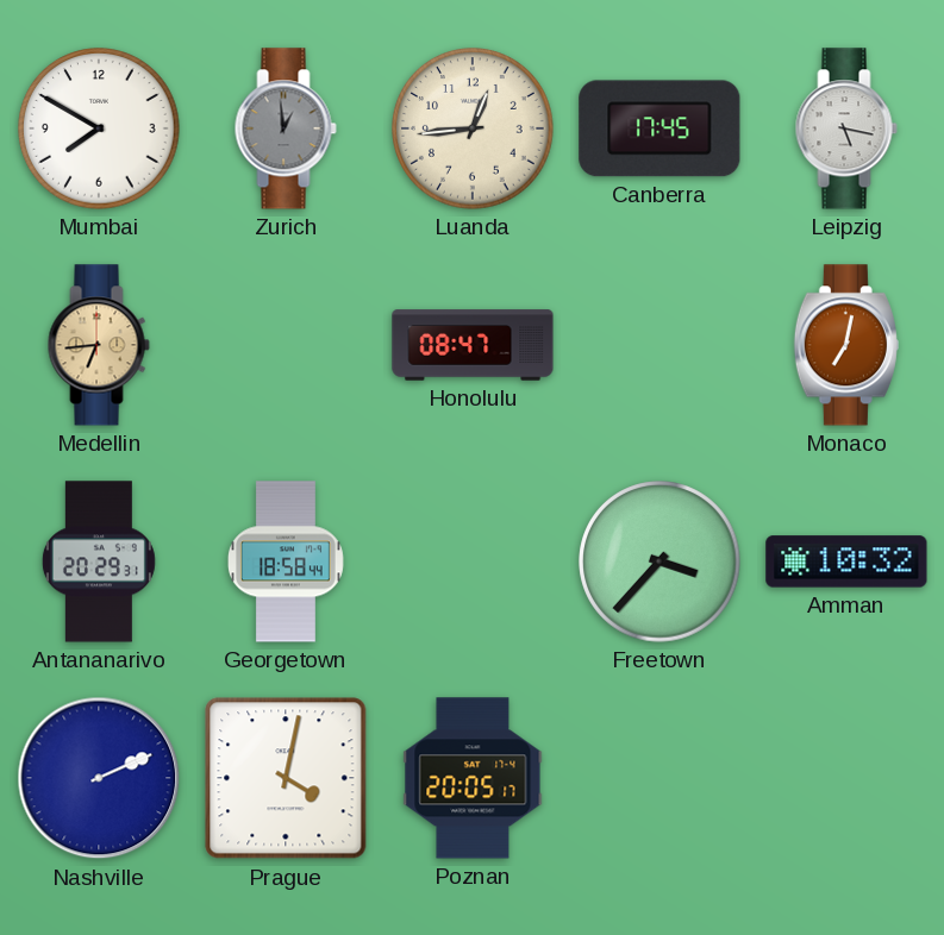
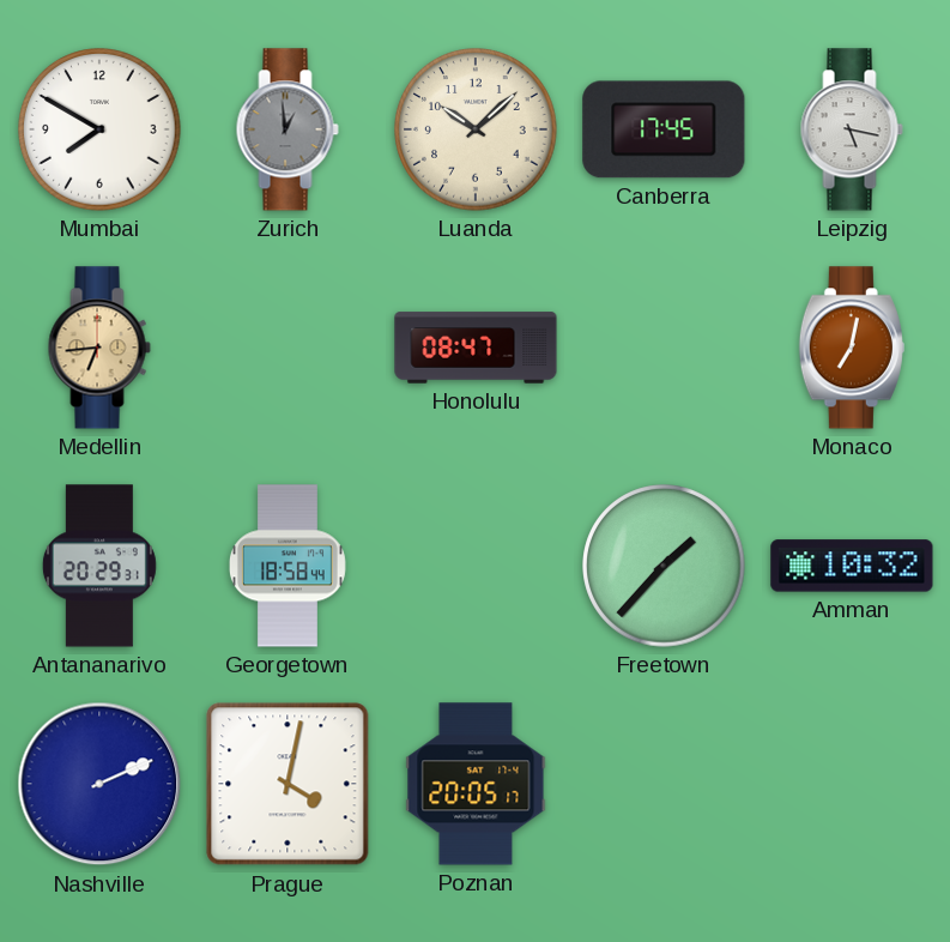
Luanda: 12:44 -> 10:08 (476, 129)
Freetown: 3:37 -> 1:37 (664, 566)
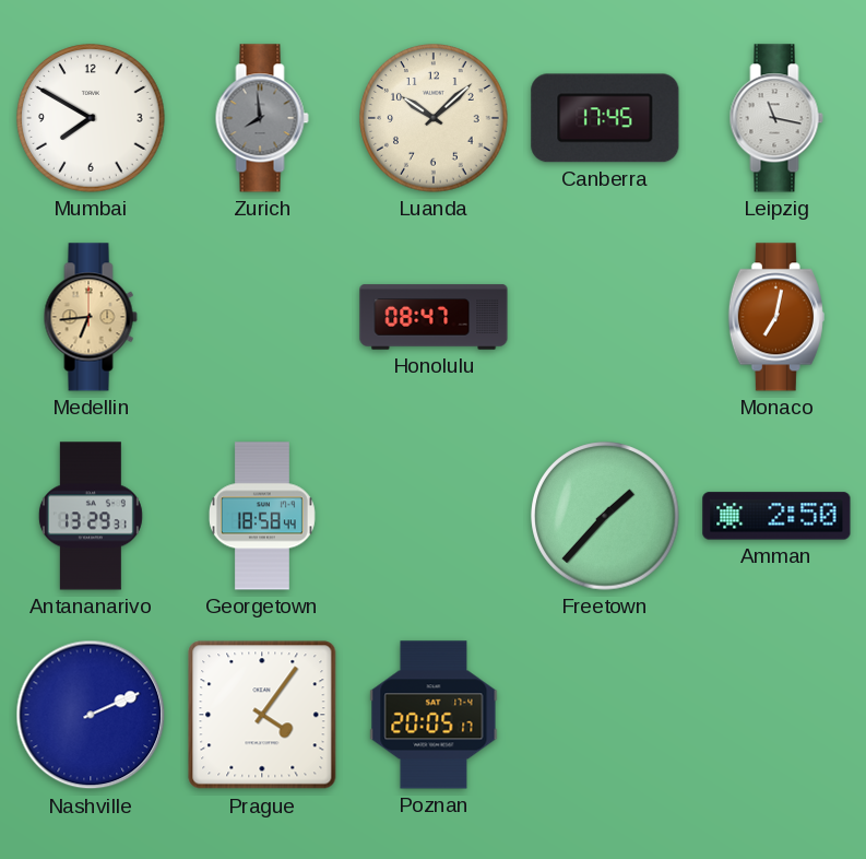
Zurich: 12:59 -> 7:59 (262, 118)
Leipzig: 5:17 -> 11:17 (776, 118)
Antananarivo: 20:29 -> 13:29 (91, 516)
Amman: 10:32 -> 2:50 (776, 516)
Prague: 4:02 -> 4:06 (262, 715)
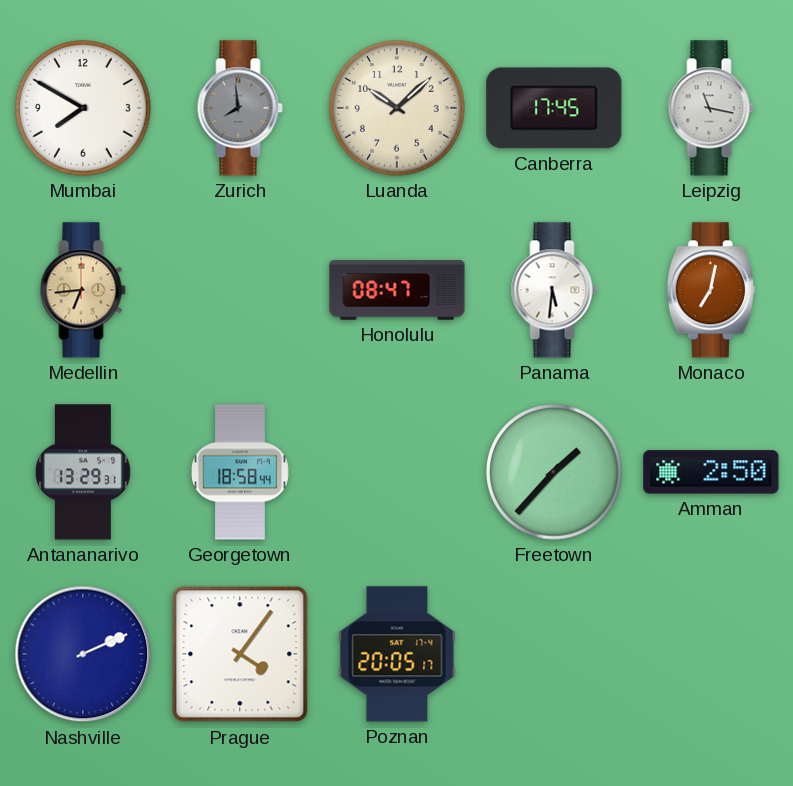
Panama: none -> 5:31 (554, 290)
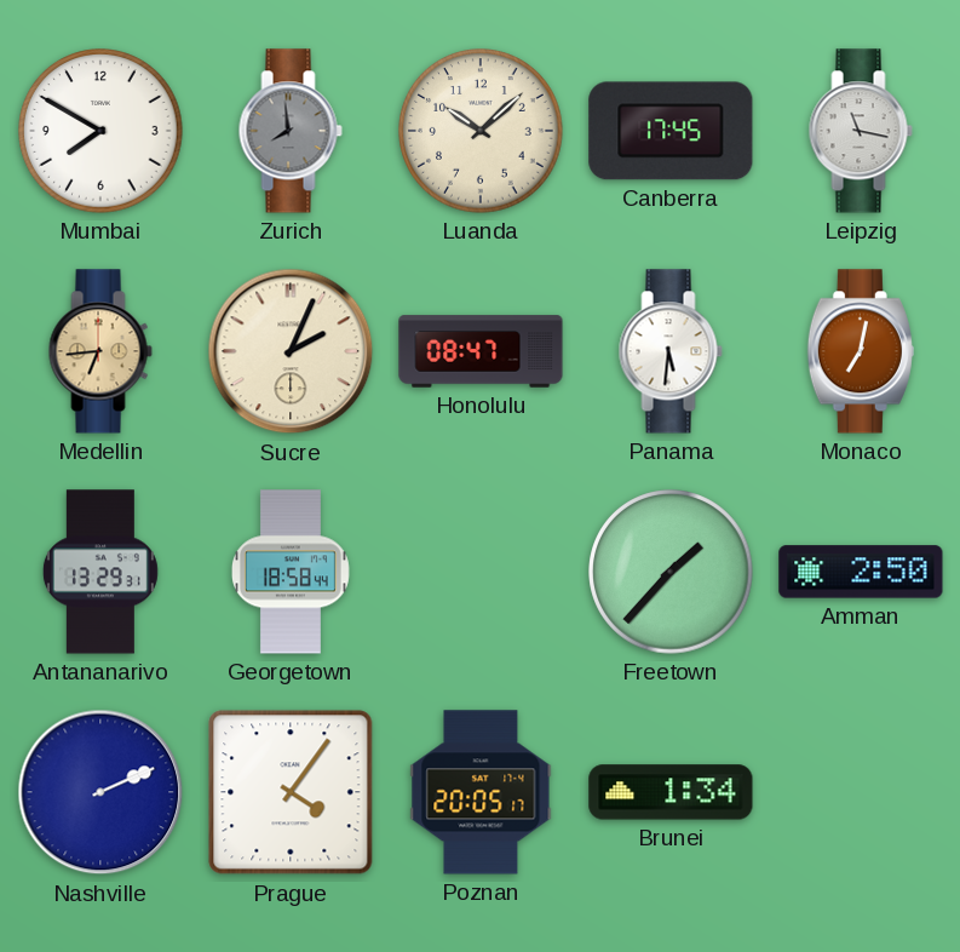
Sucre: none -> 2:04 (291, 351)
Brunei: none -> 1:34 (671, 792)
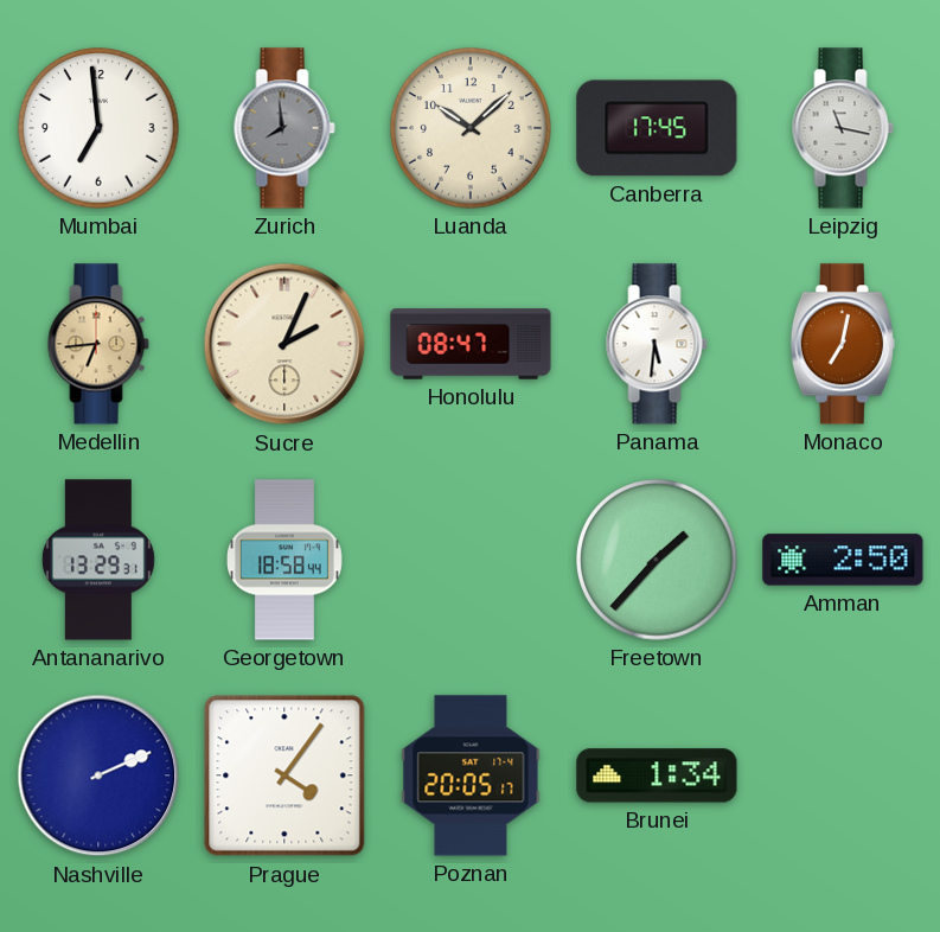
Mumbai: 7:50 -> 6:59 (98, 128)
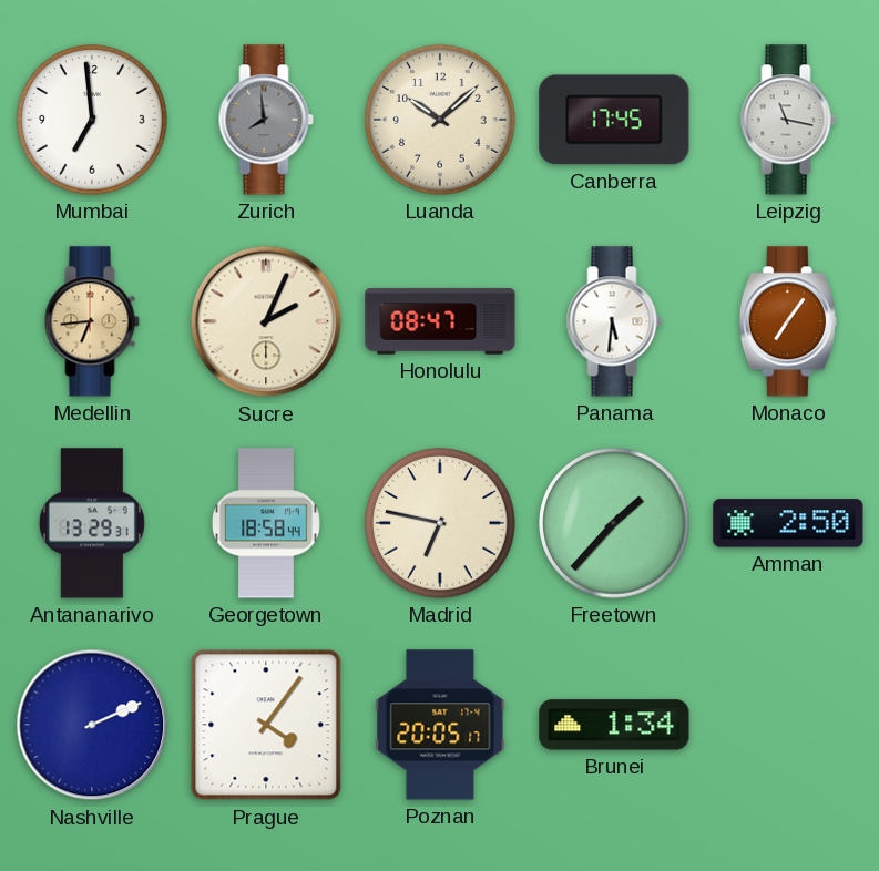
Monaco: 7:02 -> 7:06 (788, 321)
Madrid: none -> 6:47 (440, 523)
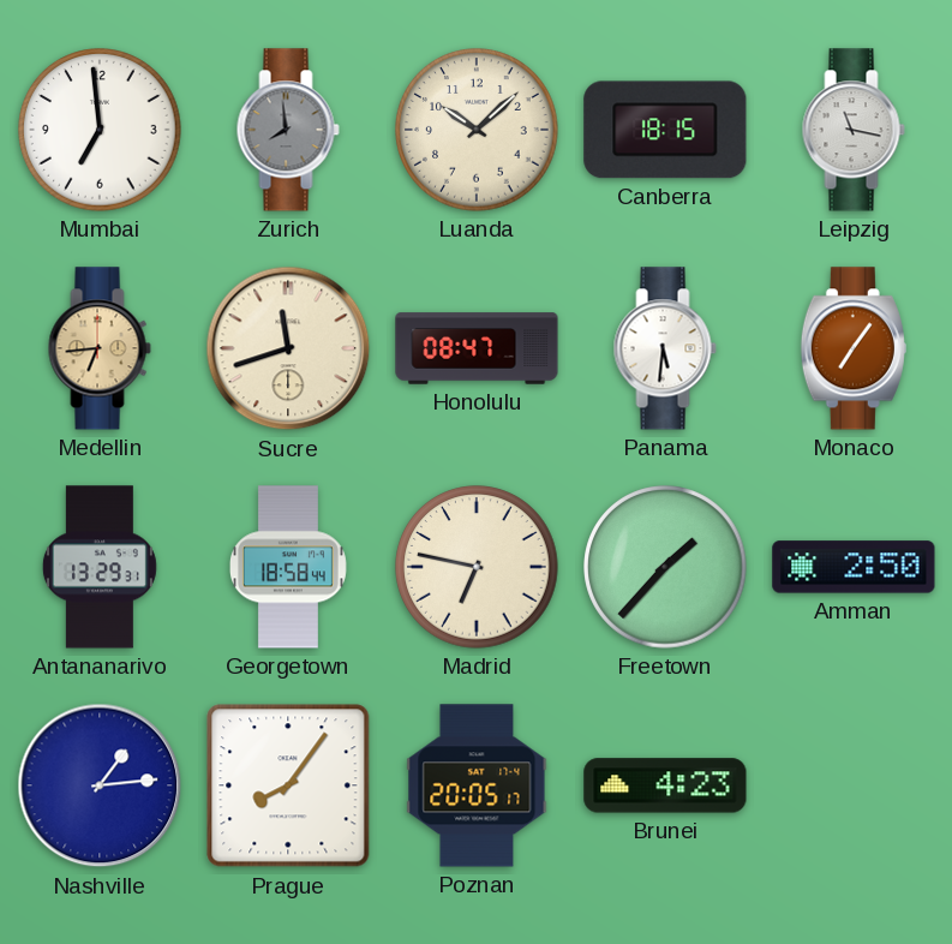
Canberra: 17:45 -> 18:15 (665, 130)
Sucre: 2:04 -> 11:42 (288, 348)
Nashville: 2:11 -> 1:14 (100, 785)
Prague: 4:06 -> 8:06 (288, 785)
Brunei: 1:34 -> 4:23 (665, 785)
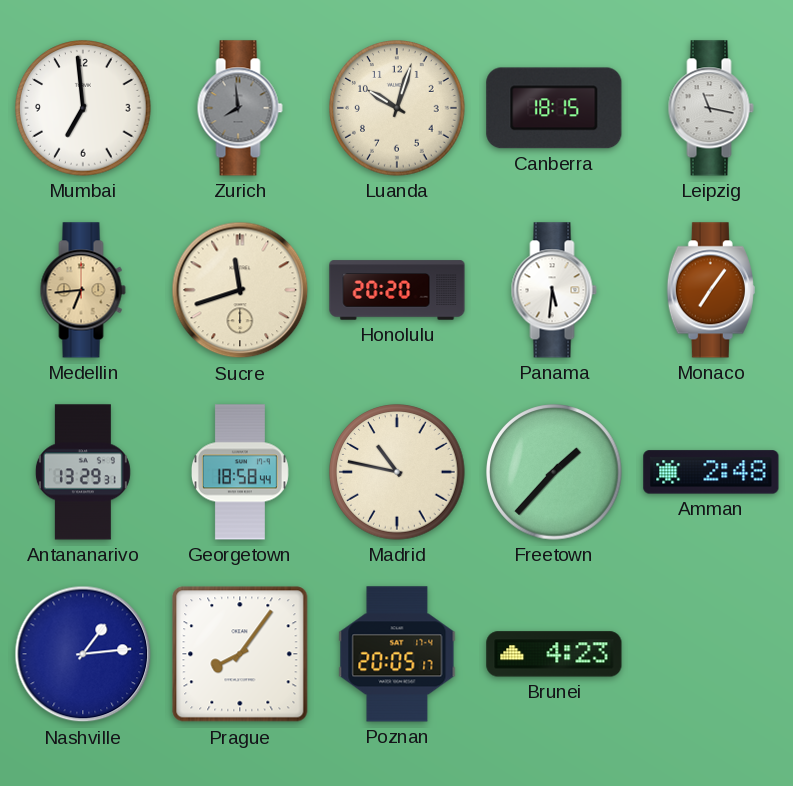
Luanda: 10:08 -> 10:03 (397, 108)
Honolulu: 08:47 -> 20:20 (397, 290)
Madrid: 6:47 -> 10:47 (397, 472)
Amman: 2:50 -> 2:48 (711, 472)
